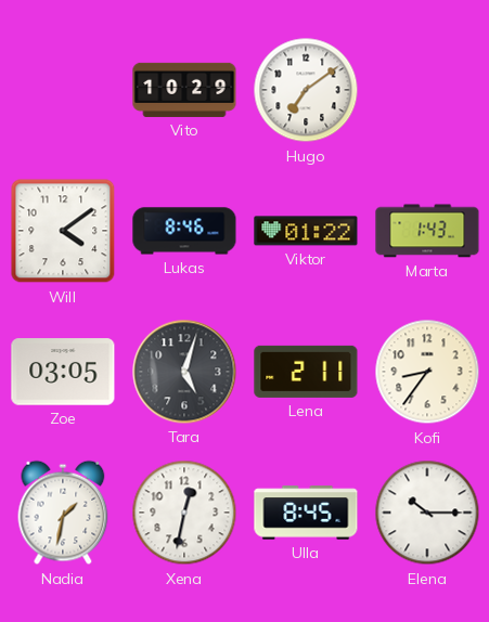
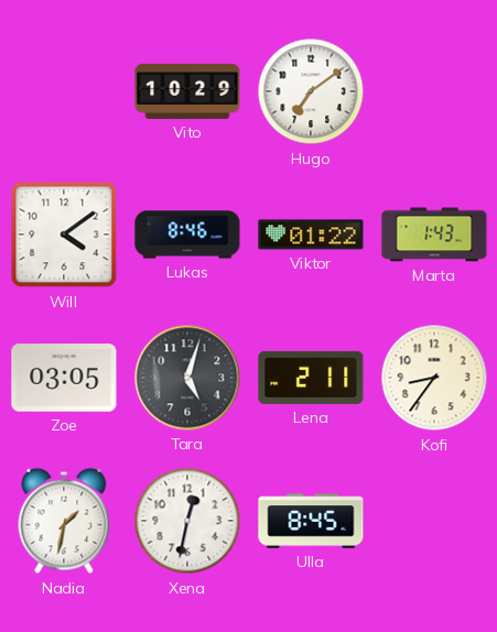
Elena: 10:15 -> none (427, 513)
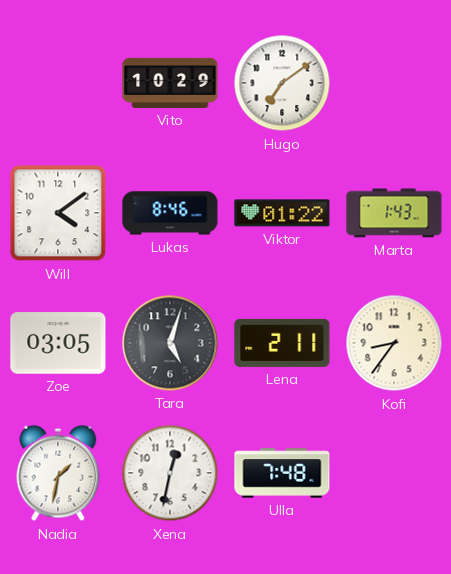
Ulla: 8:45 -> 7:48 (282, 473)
